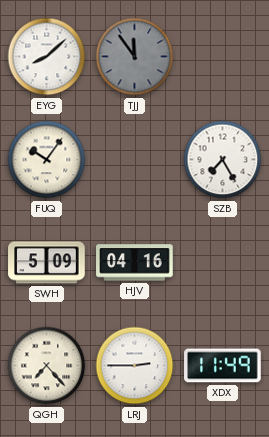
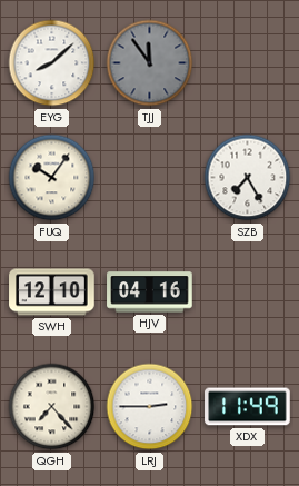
SWH: 5:09 -> 12:10 (52, 292)
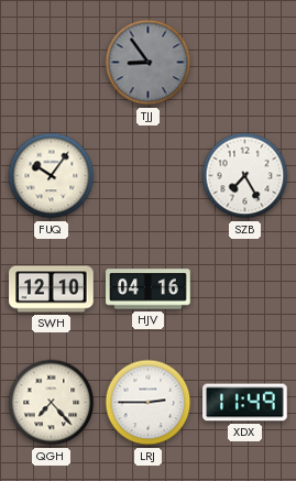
EYG: 8:08 -> none (52, 63)
TJJ: 11:54 -> 8:54 (149, 63)
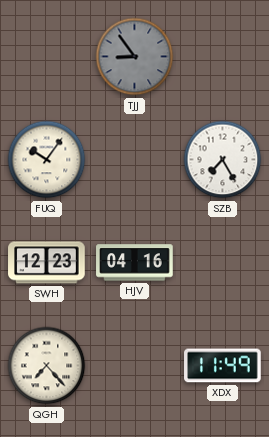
SWH: 12:10 -> 12:23 (47, 263)
LRJ: 2:45 -> none (149, 403)
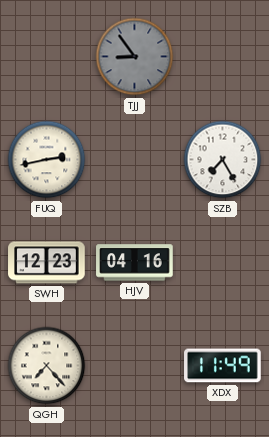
FUQ: 10:06 -> 2:43 (47, 160)
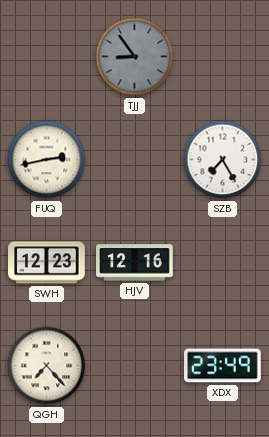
HJV: 04:16 -> 12:16 (135, 263)
XDX: 11:49 -> 23:49 (223, 366)
